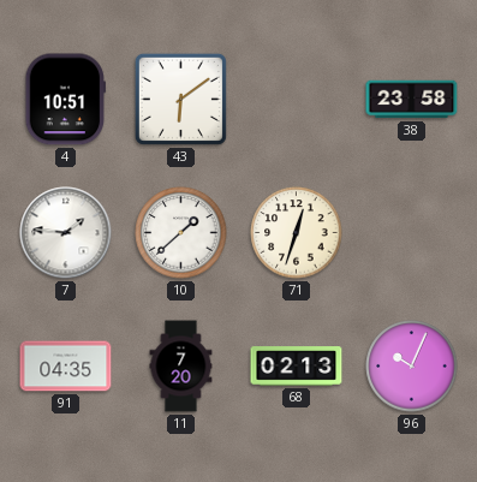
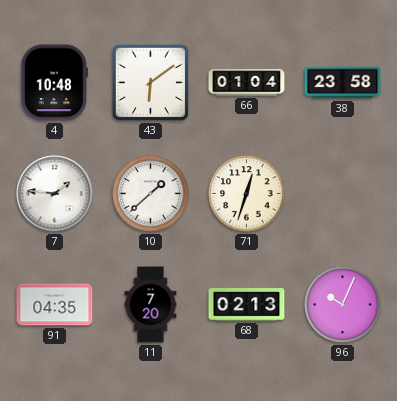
4: 10:51 -> 10:48 (55, 83)
66: none -> 01:04 (247, 83)
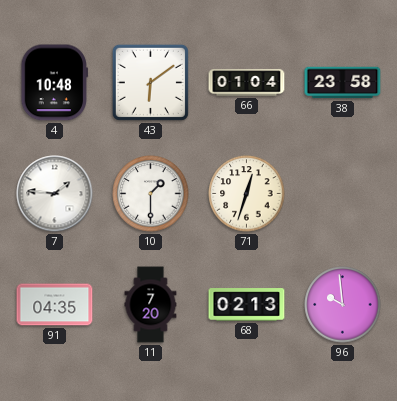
10: 1:38 -> 1:30 (151, 194)
96: 10:04 -> 9:59 (343, 305)
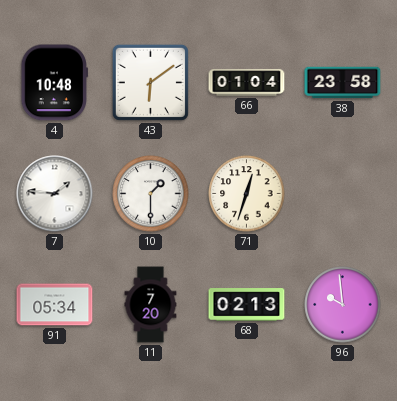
91: 04:35 -> 05:34 (55, 305)
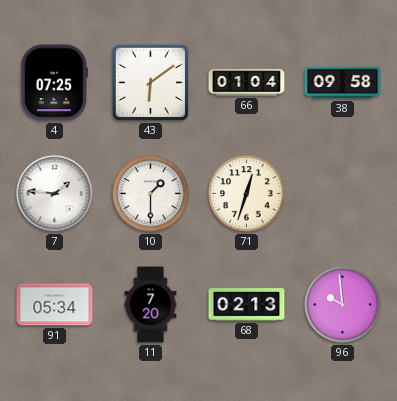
4: 10:48 -> 07:25 (55, 83)
38: 23:58 -> 09:58 (343, 83)
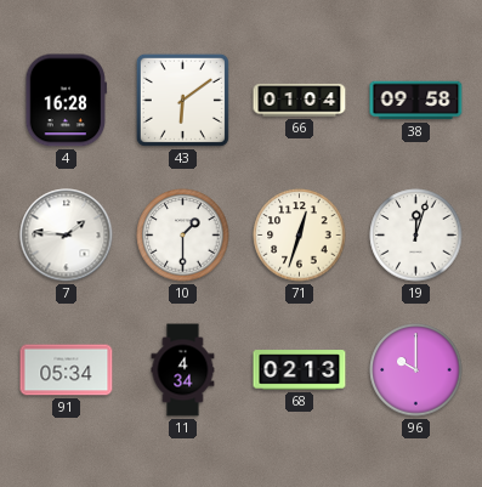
4: 07:25 -> 16:28 (67, 101)
19: none -> 12:03 (416, 236)
11: 7:20 -> 4:34 (183, 370)
96: 9:59 -> 10:00 (416, 370)
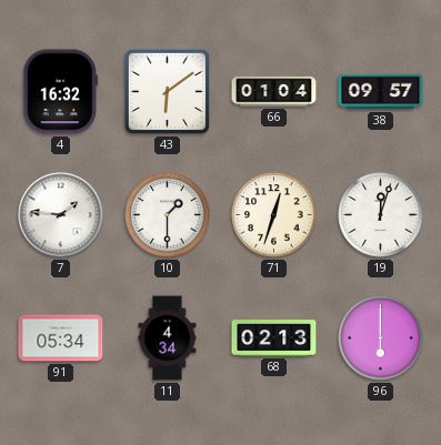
4: 16:28 -> 16:32 (61, 92)
38: 09:58 -> 09:57 (381, 92)
96: 10:00 -> 6:00 (381, 338)
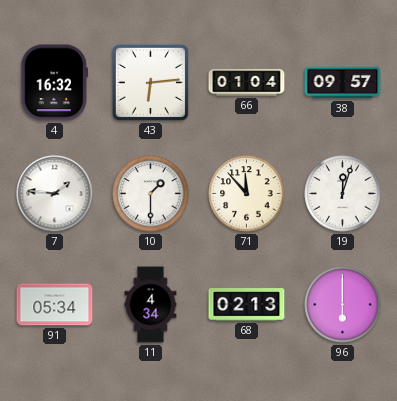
43: 6:09 -> 6:14 (150, 82)
71: 12:33 -> 11:53 (247, 194)
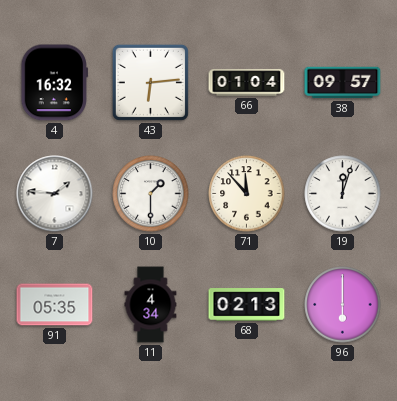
91: 05:34 -> 05:35 (55, 305)
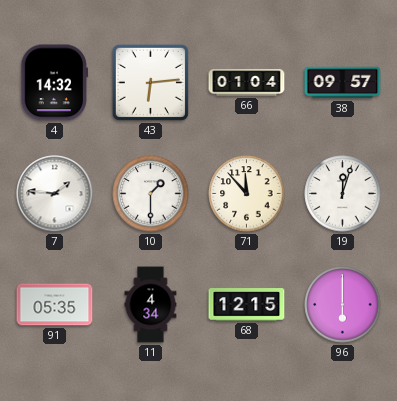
4: 16:32 -> 14:32 (55, 83)
68: 02:13 -> 12:15 (247, 305)
